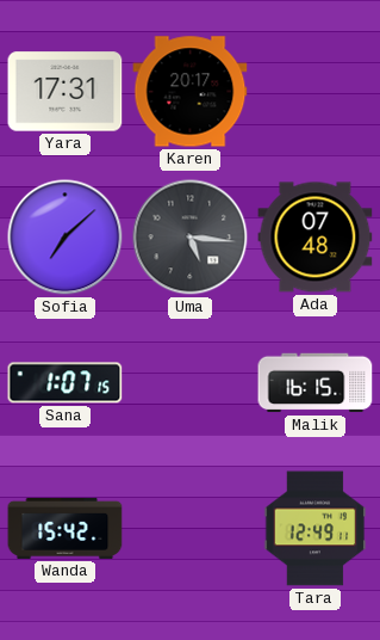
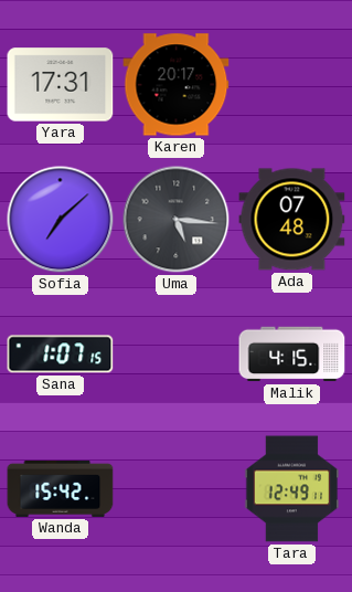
Malik: 16:15 -> 4:15 (292, 355)
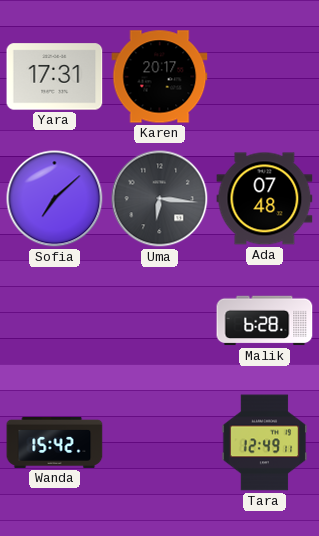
Uma: 5:16 -> 6:16 (160, 199)
Sana: 1:07 -> none (61, 355)
Malik: 4:15 -> 6:28 (265, 321)
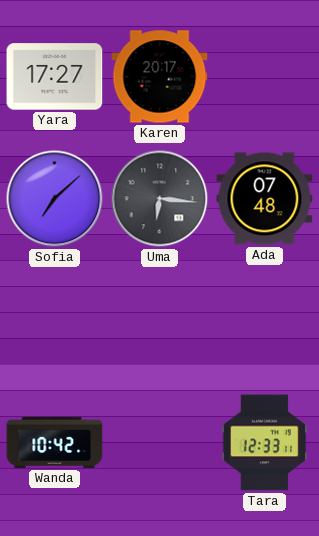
Yara: 17:31 -> 17:27 (55, 77)
Malik: 6:28 -> none (265, 321)
Wanda: 15:42 -> 10:42 (55, 442)
Tara: 12:49 -> 12:33 (265, 443)
